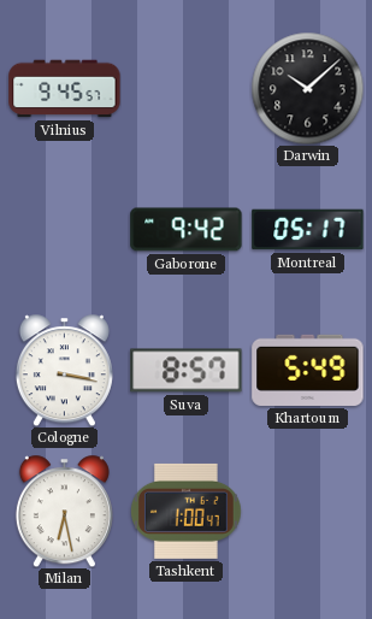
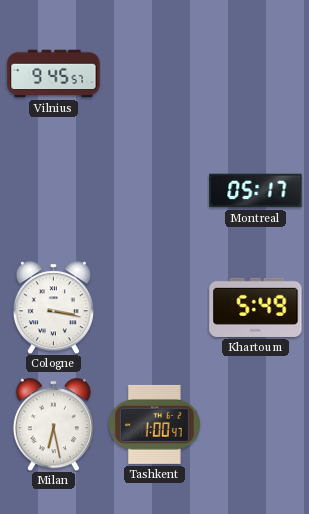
Darwin: 10:08 -> none (307, 88)
Gaborone: 9:42 -> none (187, 230)
Suva: 8:57 -> none (187, 371)
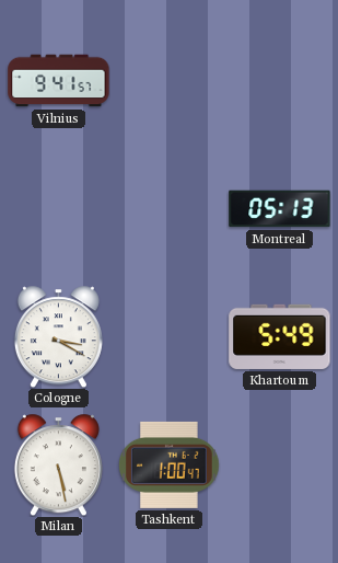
Vilnius: 9:45 -> 9:41 (59, 81)
Montreal: 05:17 -> 05:13 (280, 209)
Cologne: 3:17 -> 3:20 (58, 336)
Milan: 6:28 -> 5:28 (58, 464)
